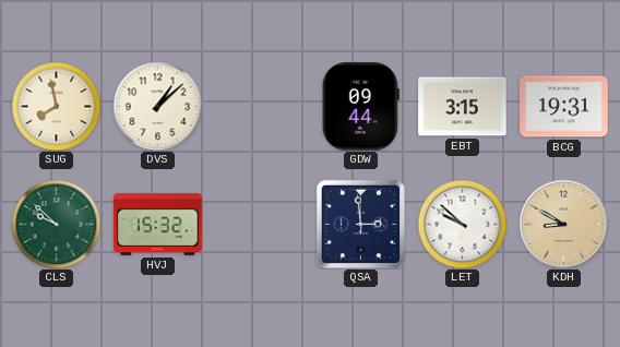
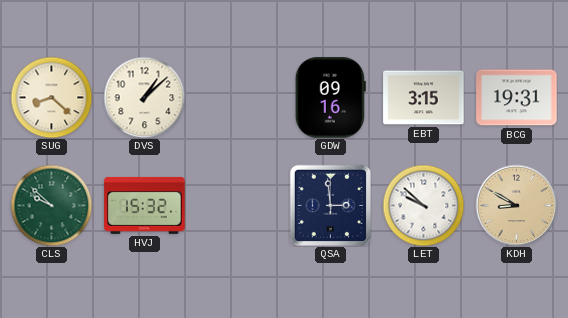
SUG: 7:58 -> 8:22 (51, 97)
GDW: 09:44 -> 09:16 (330, 98)
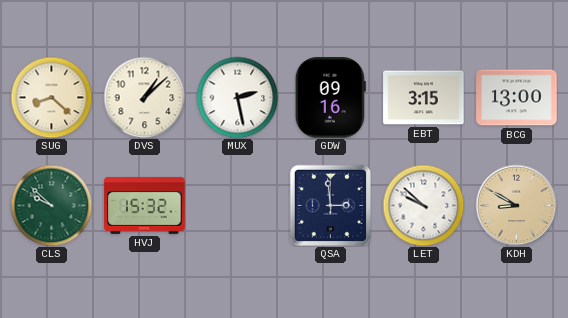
MUX: none -> 2:28 (237, 97)
BCG: 19:31 -> 13:00 (517, 98)
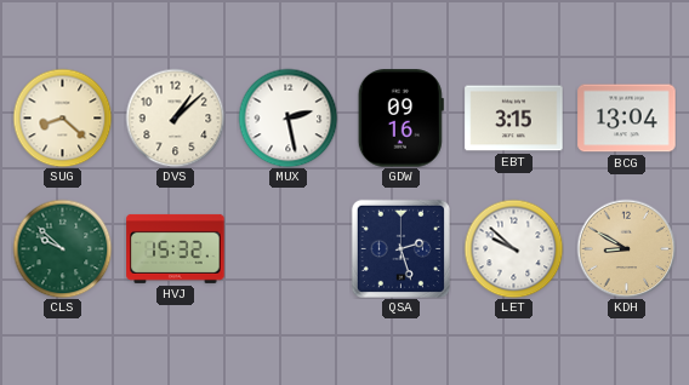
BCG: 13:00 -> 13:04 (627, 119)
QSA: 2:59 -> 2:27 (400, 248)
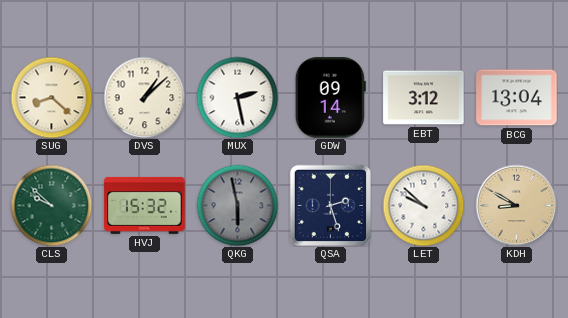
GDW: 09:16 -> 09:14 (330, 98)
EBT: 3:15 -> 3:12 (424, 98)
QKG: none -> 5:58 (237, 205)
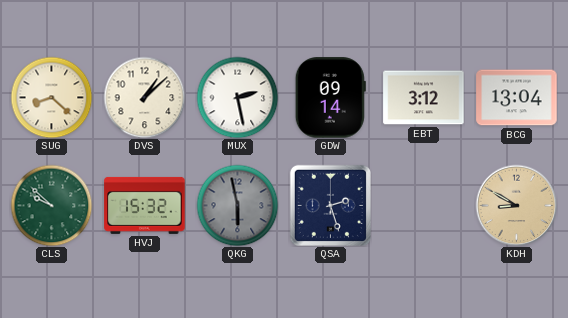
LET: 9:52 -> none (423, 205)
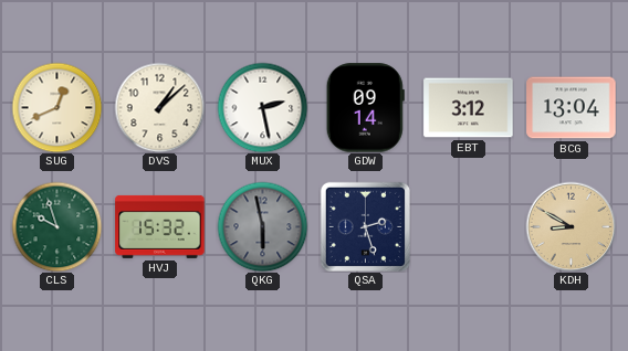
SUG: 8:22 -> 12:41 (56, 107)
CLS: 9:52 -> 9:57 (56, 226)
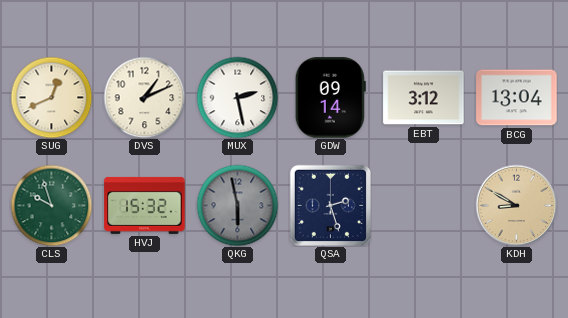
DVS: 1:08 -> 1:11 (144, 97)
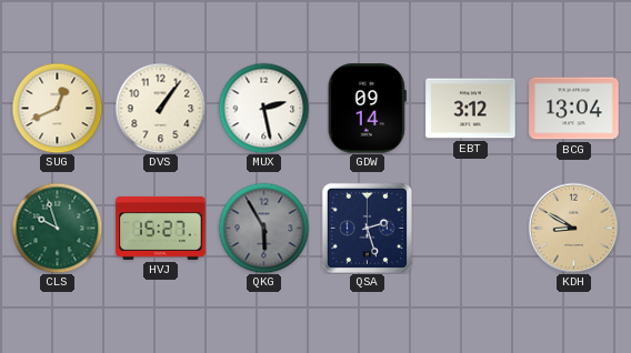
DVS: 1:11 -> 1:06 (160, 108)
HVJ: 15:32 -> 15:27 (161, 228)
QKG: 5:58 -> 5:55 (263, 228)
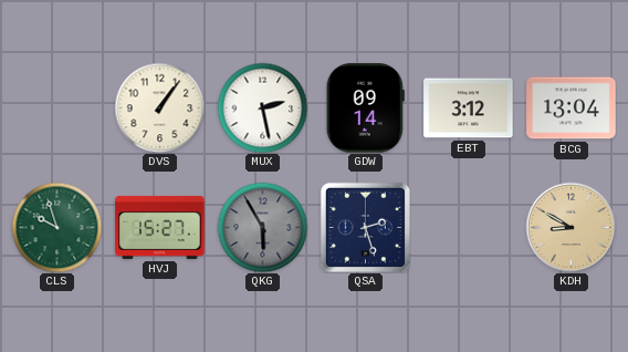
SUG: 12:41 -> none (57, 108)
